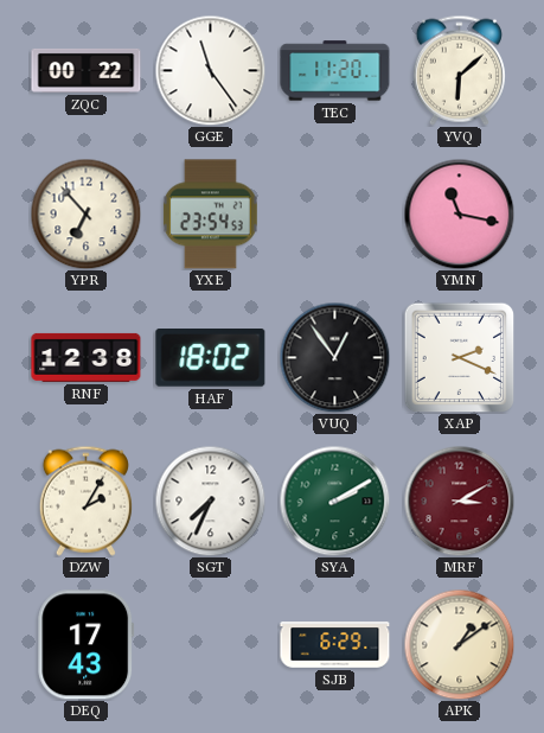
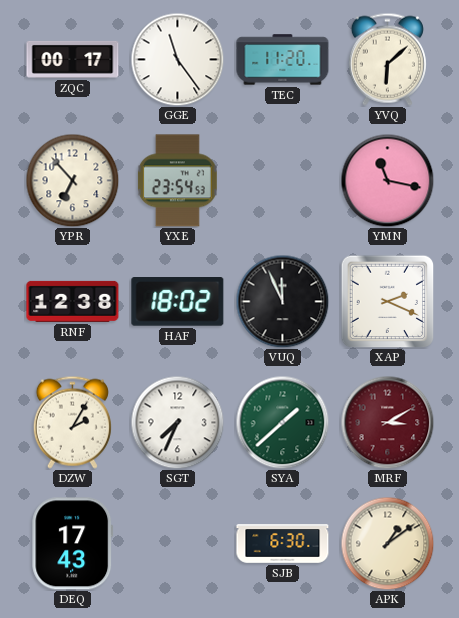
ZQC: 00:22 -> 00:17 (73, 59)
VUQ: 12:54 -> 11:56 (282, 301)
SYA: 2:10 -> 1:38 (282, 422)
SJB: 6:29 -> 6:30 (283, 544)
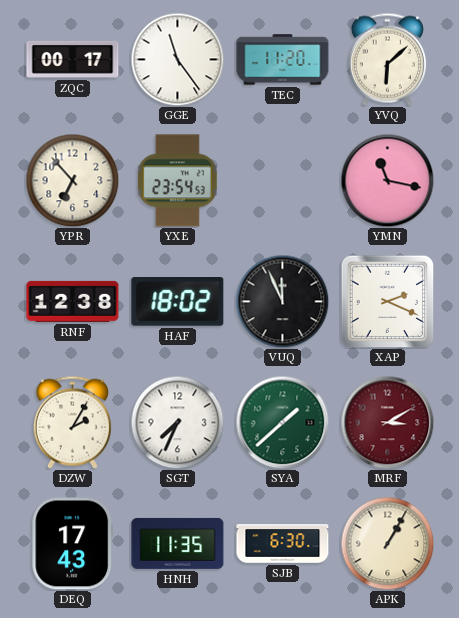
HNH: none -> 11:35 (178, 543)
APK: 1:09 -> 1:05 (387, 543)
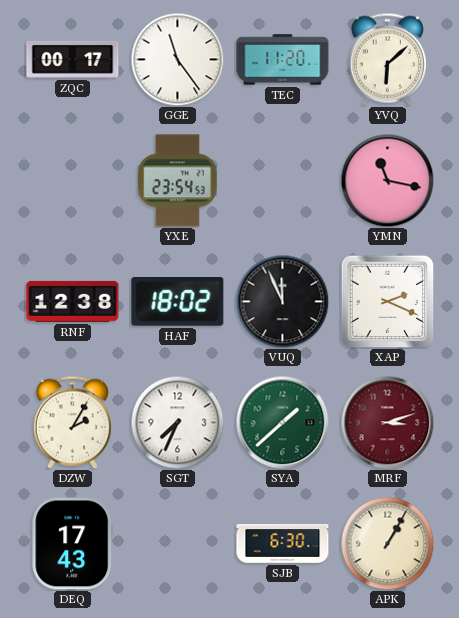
YPR: 6:53 -> none (72, 180)
MRF: 3:10 -> 3:12 (387, 422)
HNH: 11:35 -> none (178, 543)
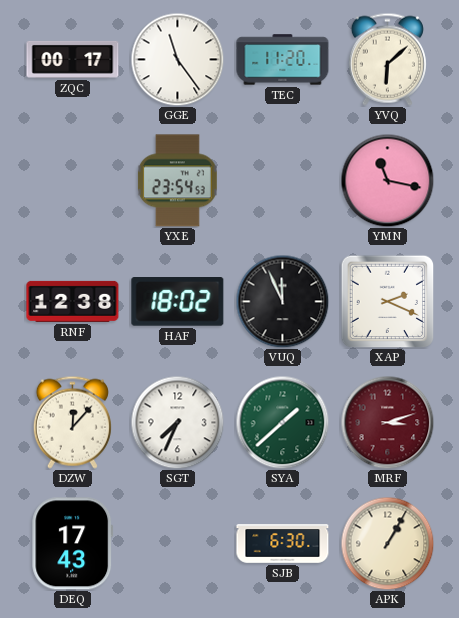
DZW: 2:05 -> 12:07 (72, 422)
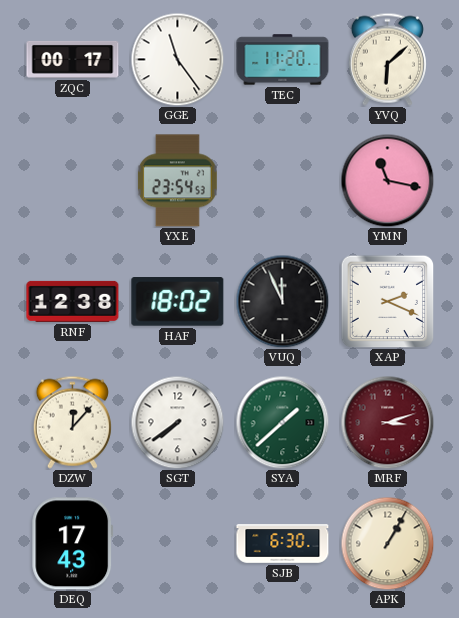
SGT: 7:34 -> 7:39 (177, 422)
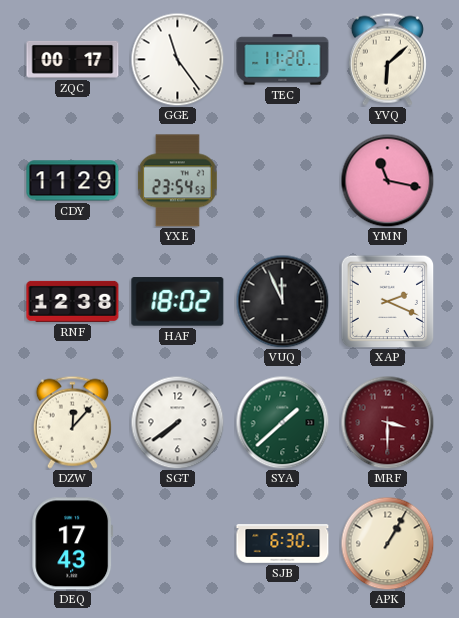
CDY: none -> 11:29 (73, 181)
MRF: 3:12 -> 3:30 (387, 422)
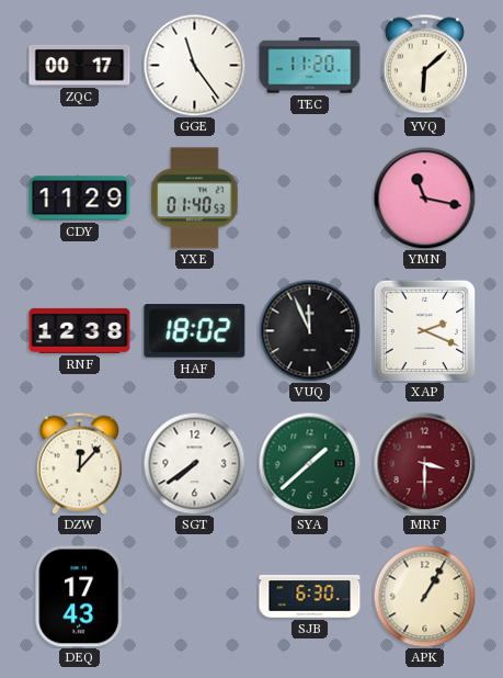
YXE: 23:54 -> 01:40 (194, 199)
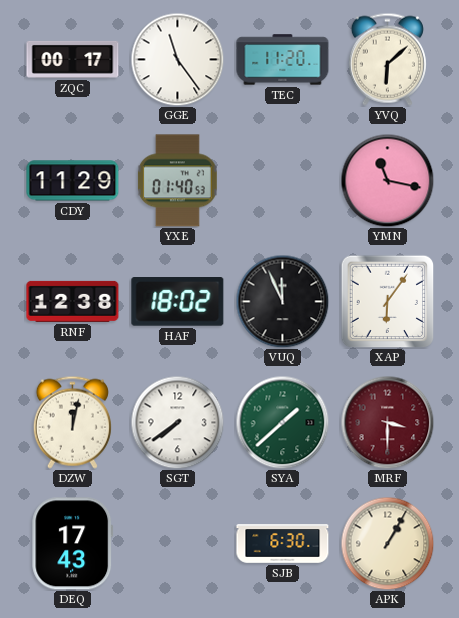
XAP: 2:19 -> 6:06 (387, 301)
DZW: 12:07 -> 12:02 (72, 422)
